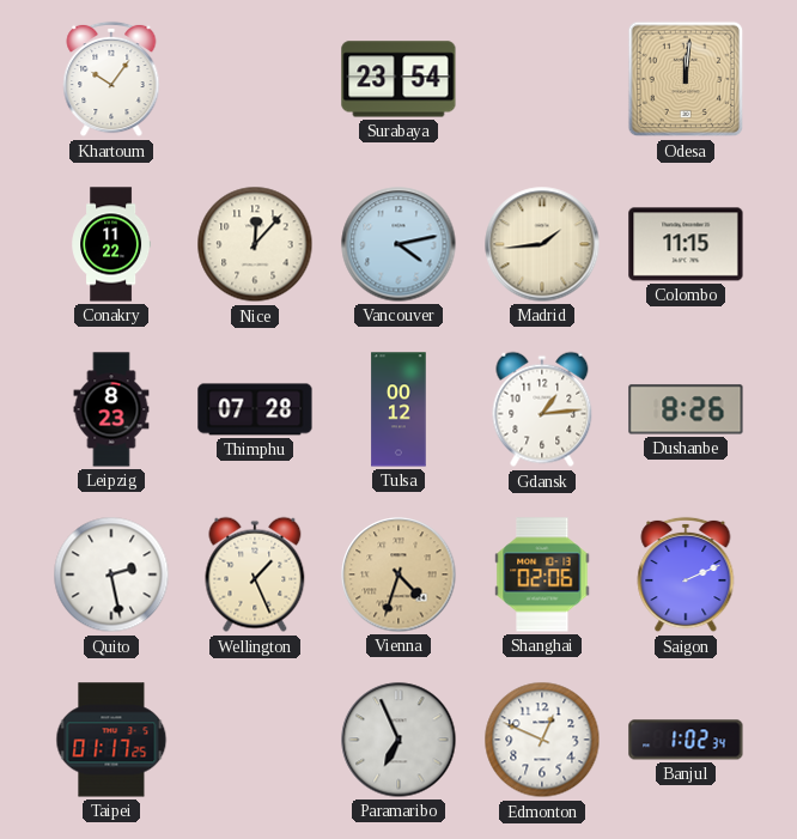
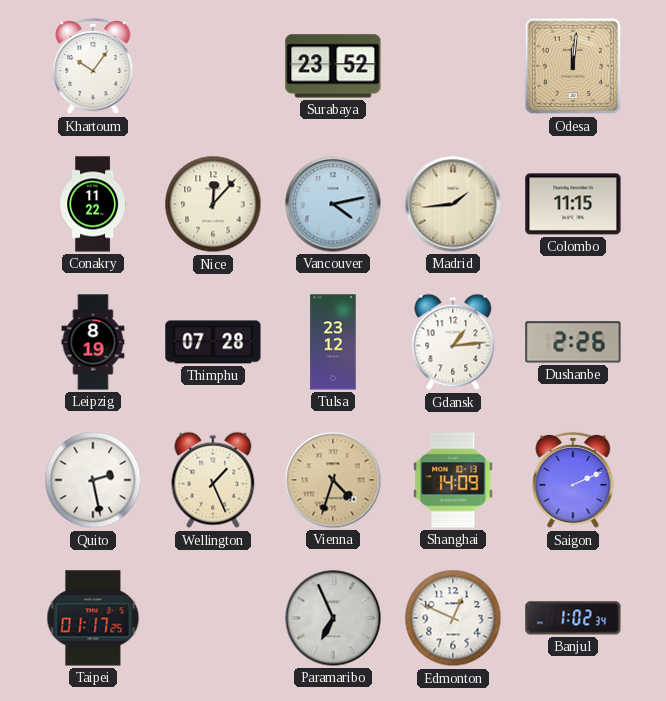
Surabaya: 23:54 -> 23:52 (333, 66)
Leipzig: 8:23 -> 8:19 (93, 342)
Tulsa: 00:12 -> 23:12 (333, 342)
Dushanbe: 8:26 -> 2:26 (573, 342)
Shanghai: 02:06 -> 14:09 (453, 480)
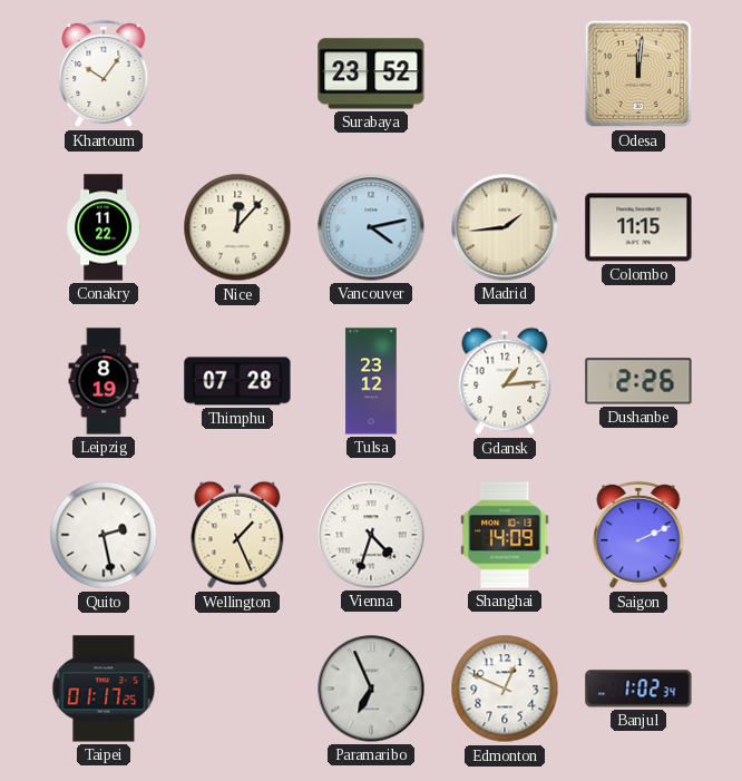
Vienna dial: champagne -> white (371, 535)
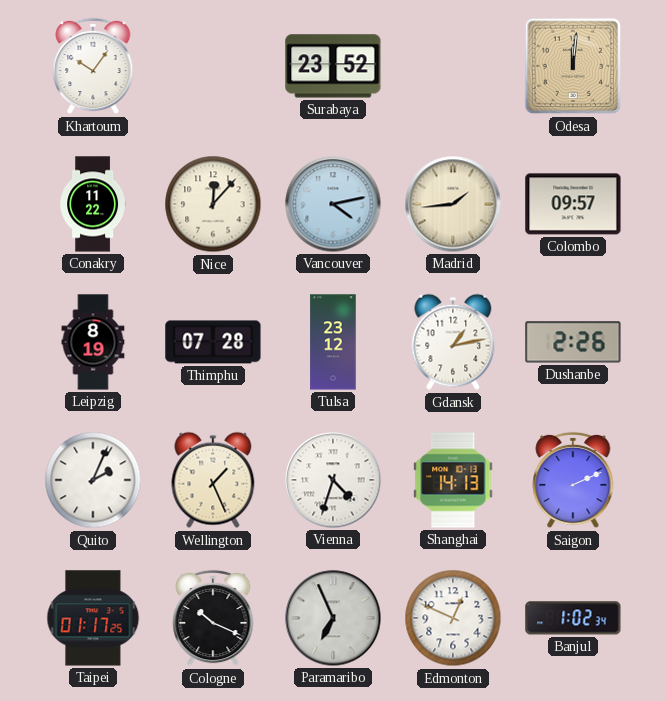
Colombo: 11:15 -> 09:57 (573, 204)
Gdansk: 1:14 -> 1:13 (453, 342)
Quito: 2:28 -> 2:04 (93, 480)
Shanghai: 14:09 -> 14:13 (453, 480)
Cologne: none -> 10:19 (213, 618)
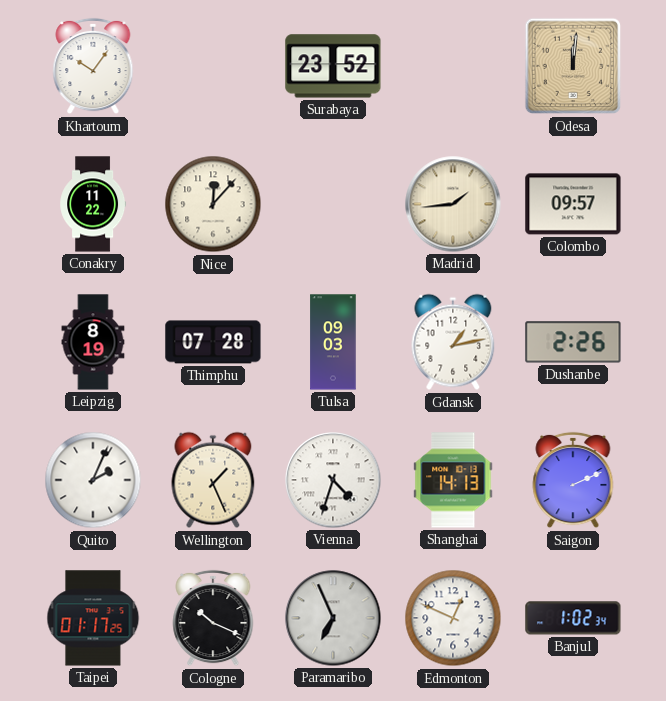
Vancouver: 4:13 -> none (333, 204)
Tulsa: 23:12 -> 09:03 (333, 342)
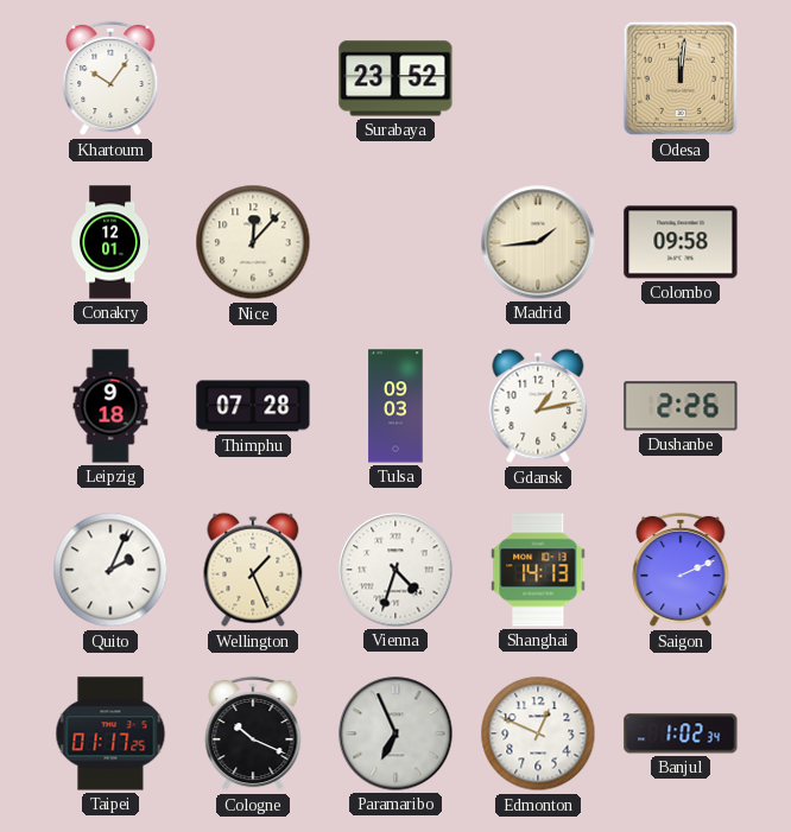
Conakry: 11:22 -> 12:01 (110, 242)
Colombo: 09:57 -> 09:58 (681, 242)
Leipzig: 8:19 -> 9:18 (110, 406)
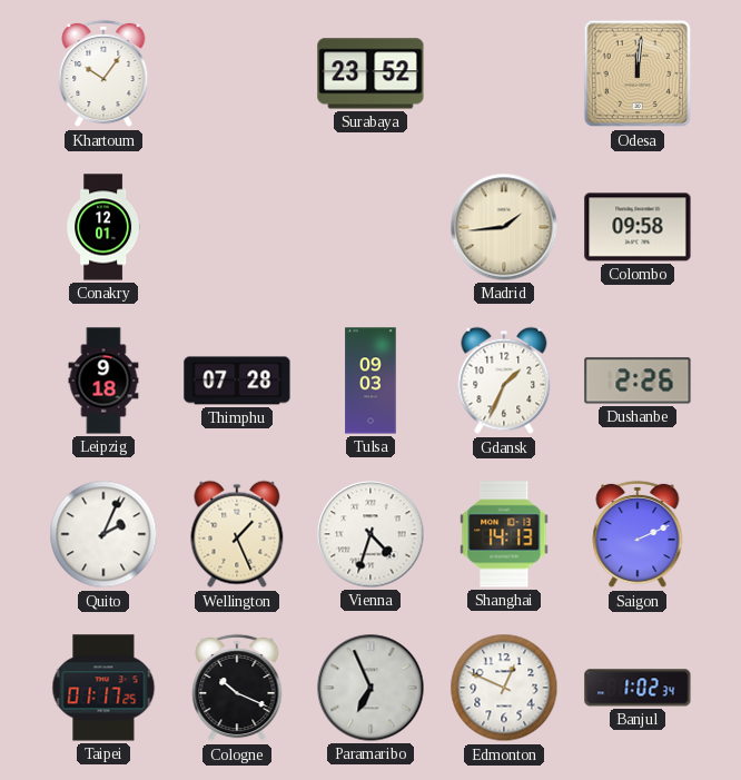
Nice: 12:07 -> none (253, 242)
Gdansk: 1:13 -> 1:34 (504, 381)
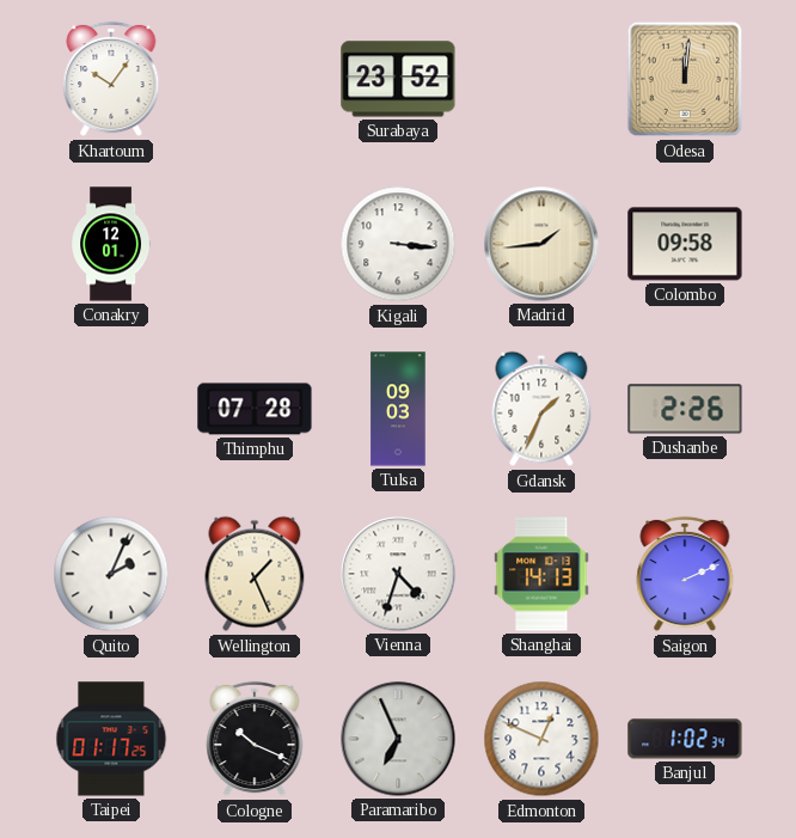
Kigali: none -> 3:16 (398, 244)
Leipzig: 9:18 -> none (103, 381)
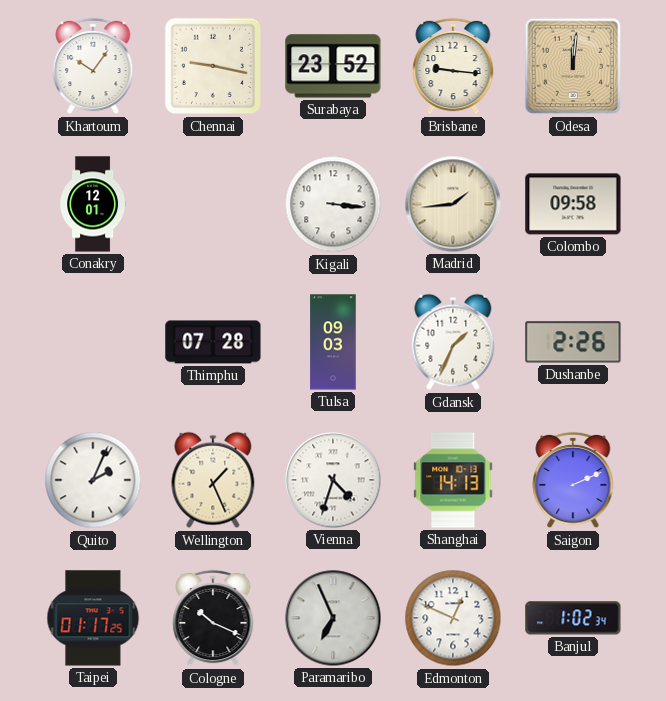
Chennai: none -> 9:17 (213, 66)
Brisbane: none -> 9:16 (453, 66)
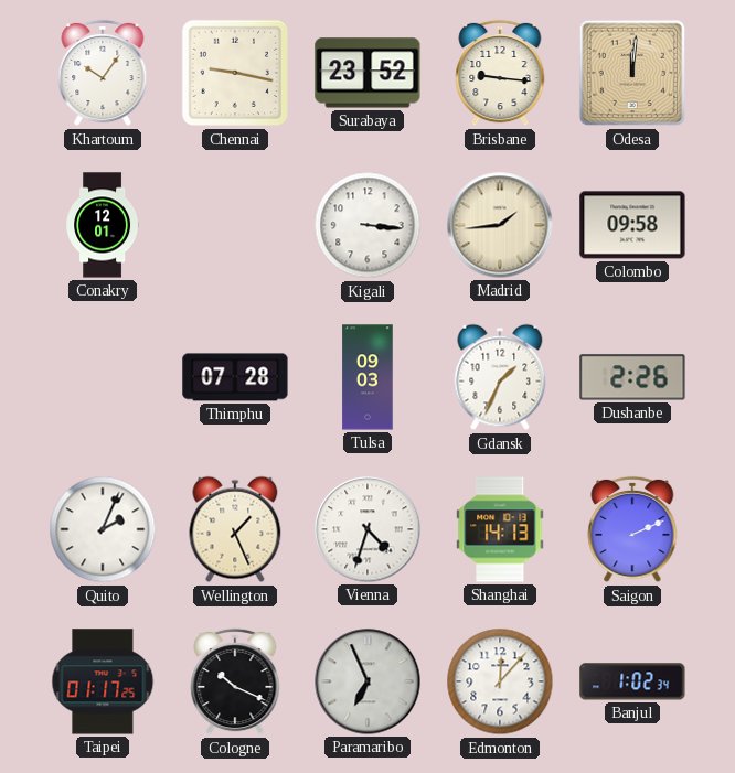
Edmonton: 12:49 -> 12:07 (500, 681)
